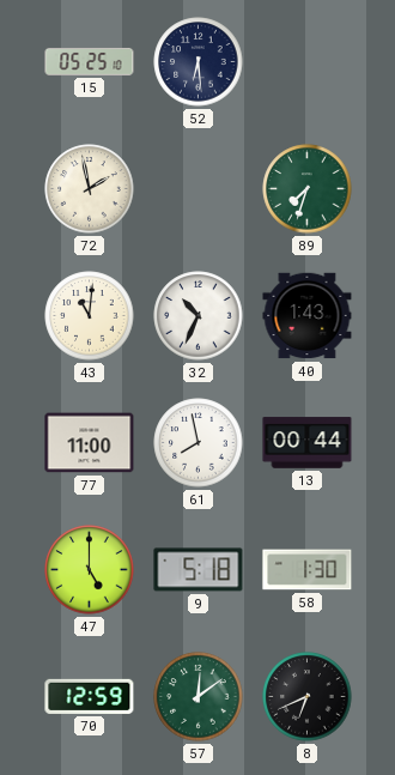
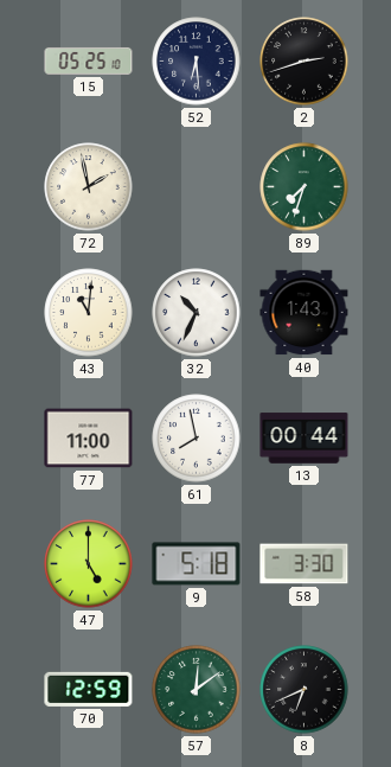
2: none -> 2:42 (305, 62)
58: 1:30 -> 3:30 (305, 564)
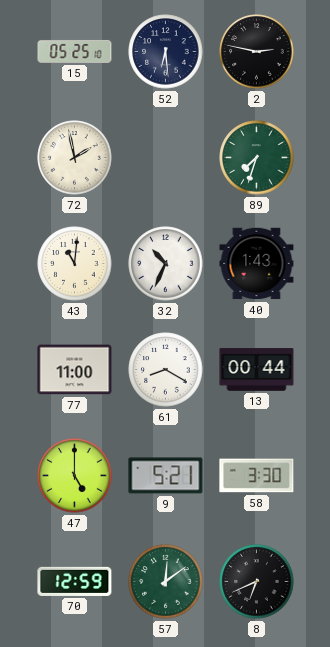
2: 2:42 -> 2:47 (257, 52)
61: 7:58 -> 8:20 (166, 370)
9: 5:18 -> 5:21 (166, 476)
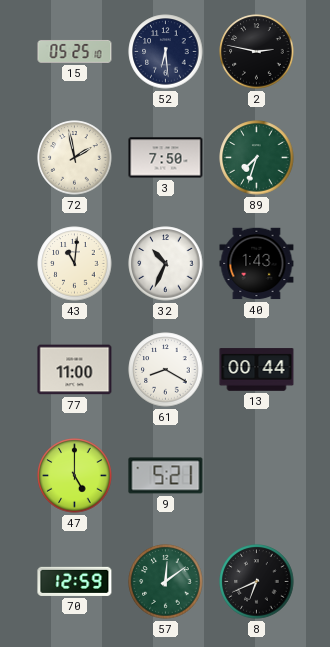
3: none -> 7:50 (166, 158)
58: 3:30 -> none (257, 476)
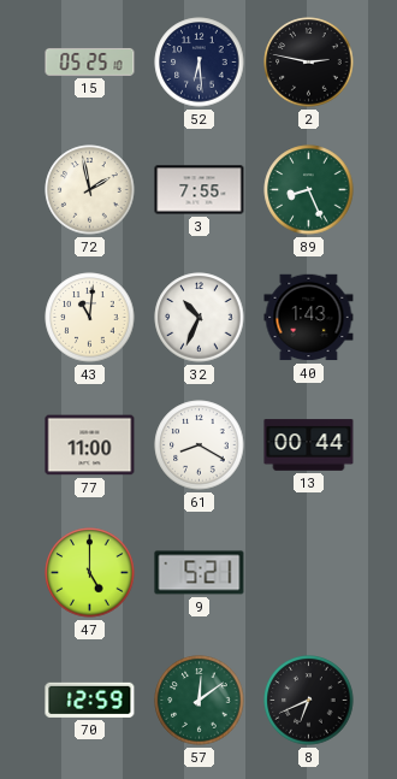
3: 7:50 -> 7:55 (200, 190)
89: 7:33 -> 8:26 (309, 190)
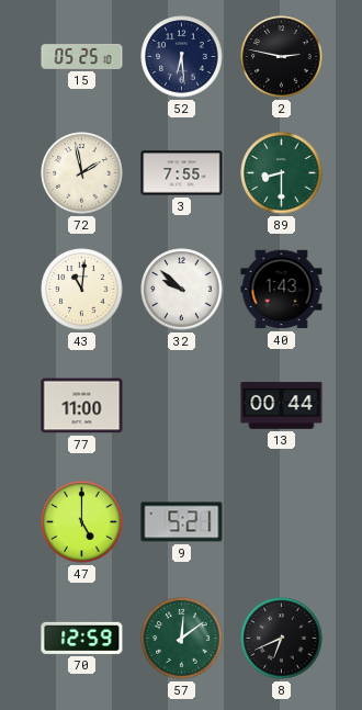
89: 8:26 -> 8:30 (282, 173)
32: 10:34 -> 9:52 (182, 290)
61: 8:20 -> none (200, 445)
